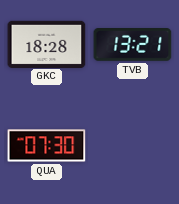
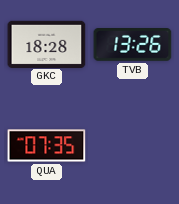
TVB: 13:21 -> 13:26 (133, 45)
QUA: 07:30 -> 07:35 (47, 146)
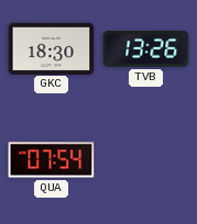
GKC: 18:28 -> 18:30 (52, 48)
QUA: 07:35 -> 07:54 (52, 160)
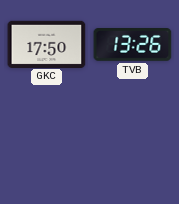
GKC: 18:30 -> 17:50 (47, 44)
QUA: 07:54 -> none (52, 160)
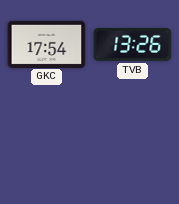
GKC: 17:50 -> 17:54 (47, 44)
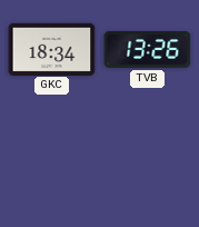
GKC: 17:54 -> 18:34 (52, 49)
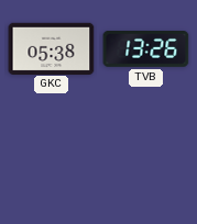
GKC: 18:34 -> 05:38 (52, 48)
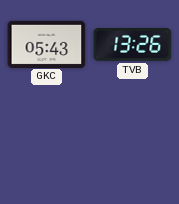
GKC: 05:38 -> 05:43 (47, 44)
